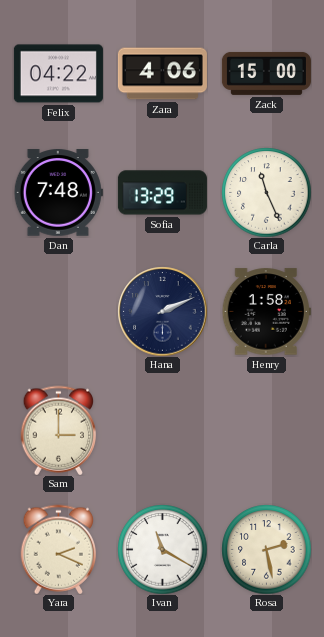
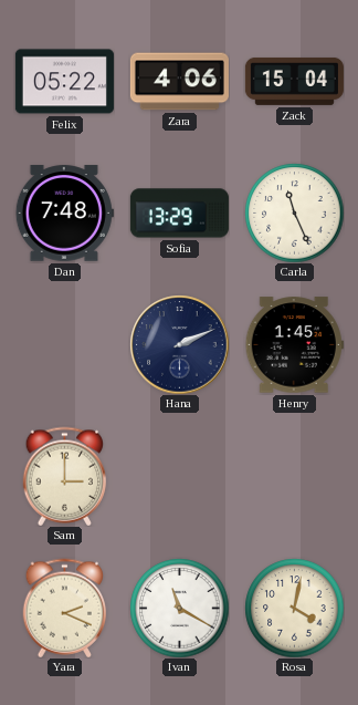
Felix: 04:22 -> 05:22 (64, 82)
Zack: 15:00 -> 15:04 (294, 81)
Henry: 1:58 -> 1:45 (294, 345)
Rosa: 2:28 -> 4:02 (294, 608)
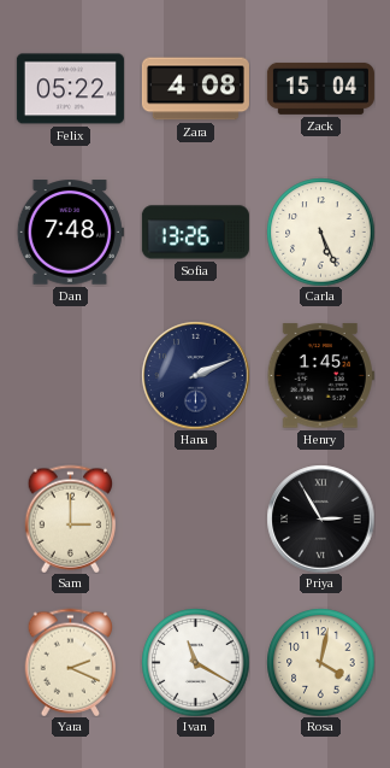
Zara: 4:06 -> 4:08 (195, 89)
Sofia: 13:29 -> 13:26 (195, 233)
Carla: 11:26 -> 5:26 (320, 231)
Priya: none -> 2:55 (320, 518)
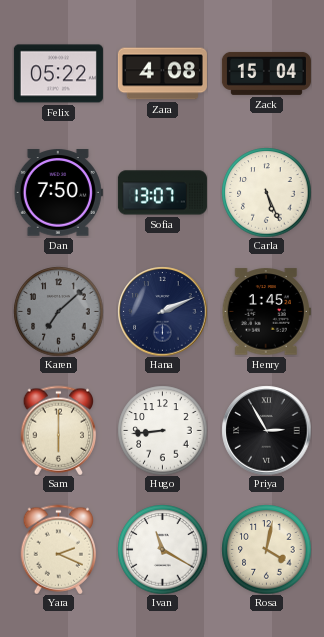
Dan: 7:48 -> 7:50 (58, 193)
Sofia: 13:26 -> 13:07 (162, 193)
Karen: none -> 7:08 (58, 311)
Sam: 3:00 -> 6:00 (59, 430)
Hugo: none -> 8:44 (162, 430)
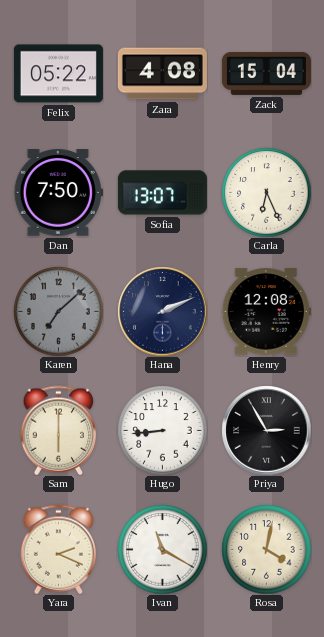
Carla: 5:26 -> 6:26 (266, 192)
Henry: 1:45 -> 12:08 (266, 312)
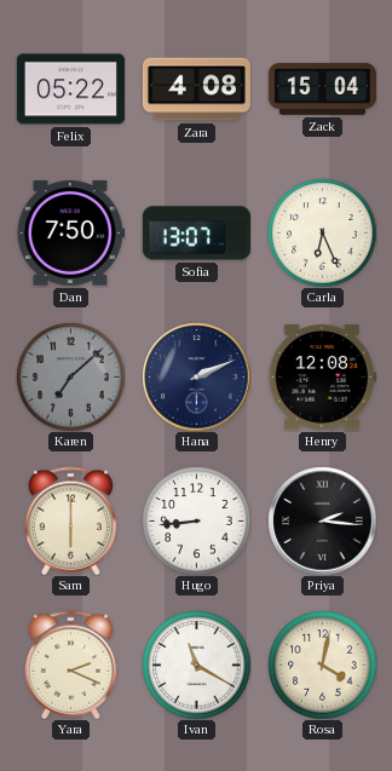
Priya: 2:55 -> 2:16 (322, 520)
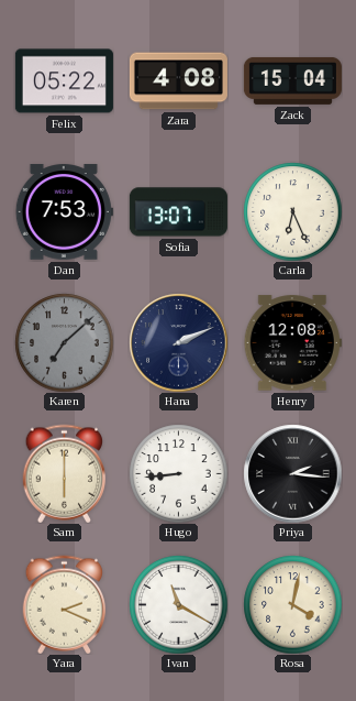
Dan: 7:50 -> 7:53 (64, 212)
